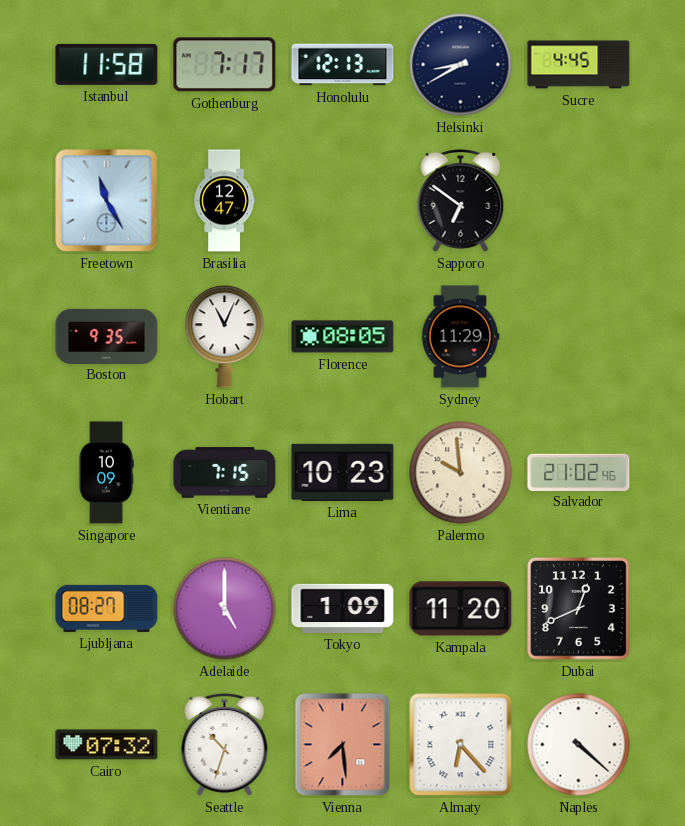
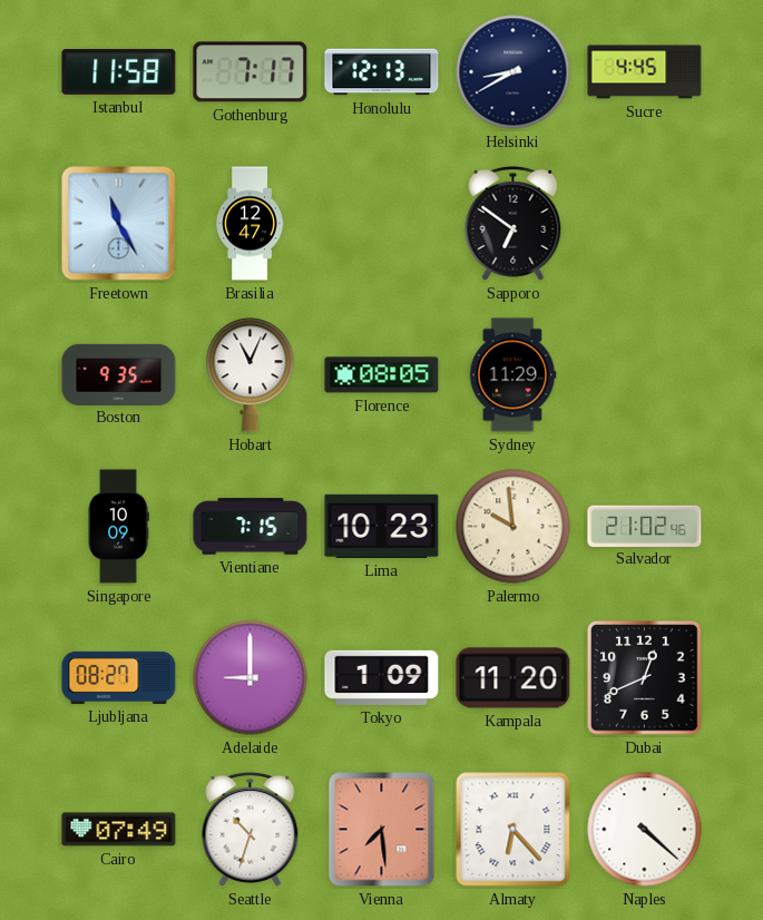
Adelaide: 5:00 -> 9:00 (251, 678)
Cairo: 07:32 -> 07:49 (119, 830)
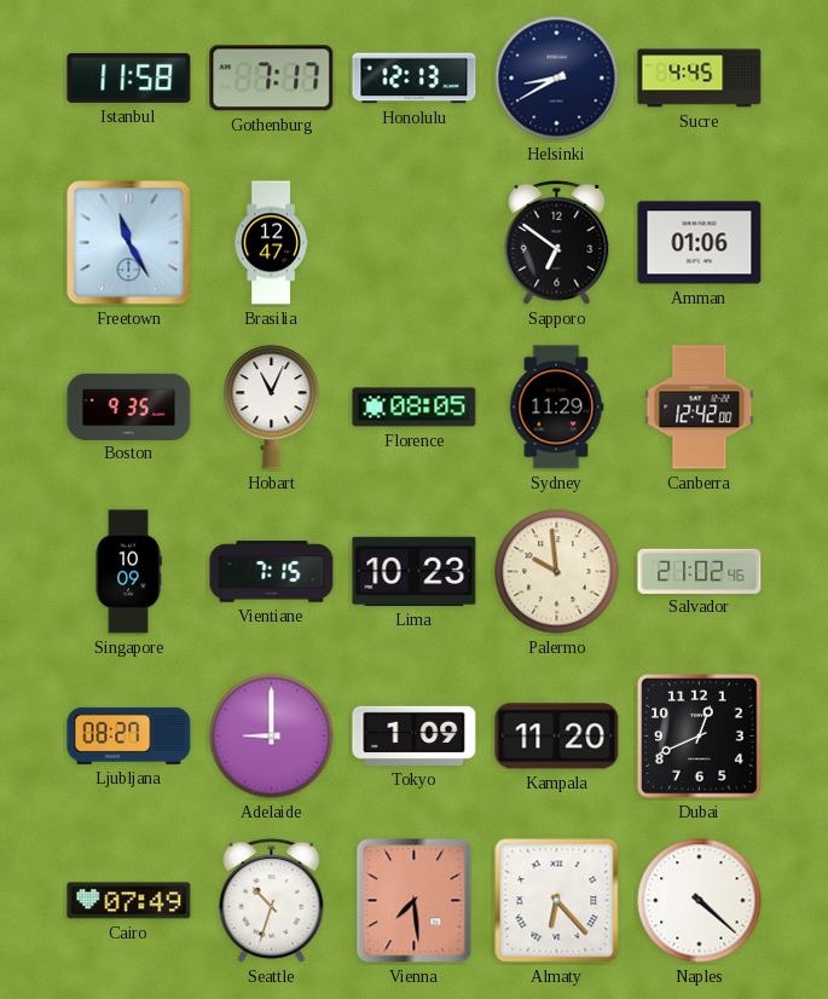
Amman: none -> 01:06 (700, 243)
Canberra: none -> 12:42 (700, 408)
